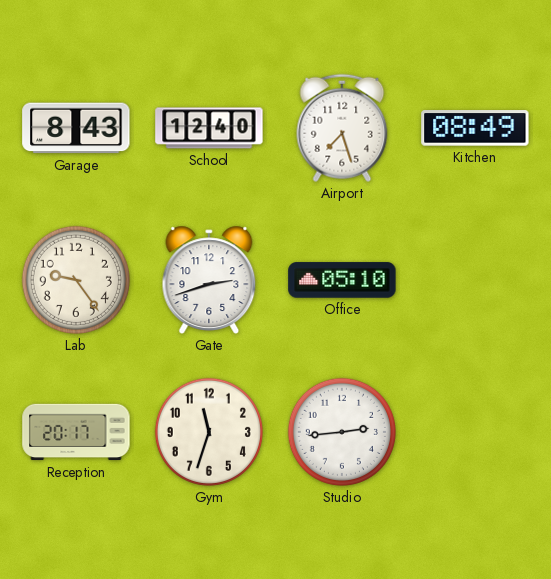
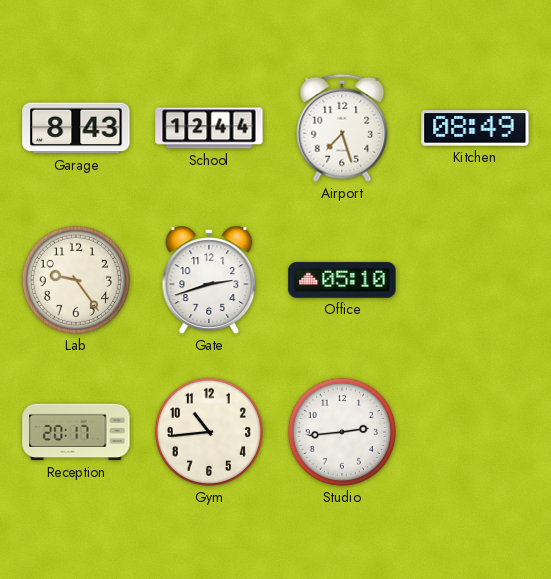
School: 12:40 -> 12:44 (209, 128)
Gym: 11:33 -> 10:44 (209, 432)
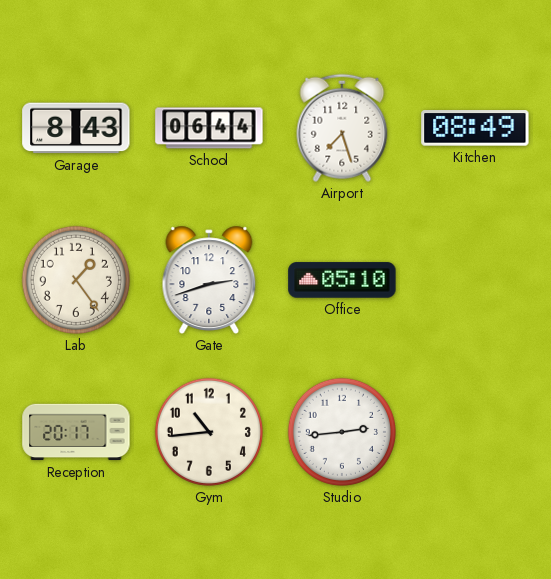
School: 12:44 -> 06:44 (209, 128)
Lab: 9:24 -> 1:24 (76, 280)
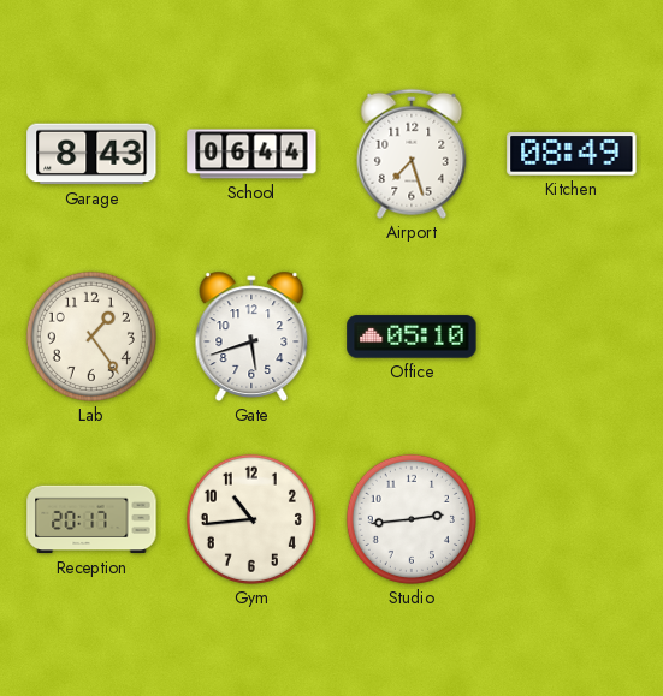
Gate: 2:42 -> 5:42 (251, 337)
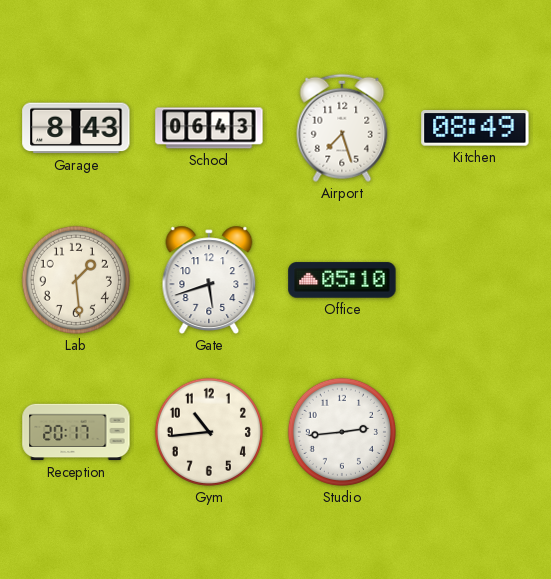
School: 06:44 -> 06:43 (209, 128)
Lab: 1:24 -> 1:29 (76, 280)
